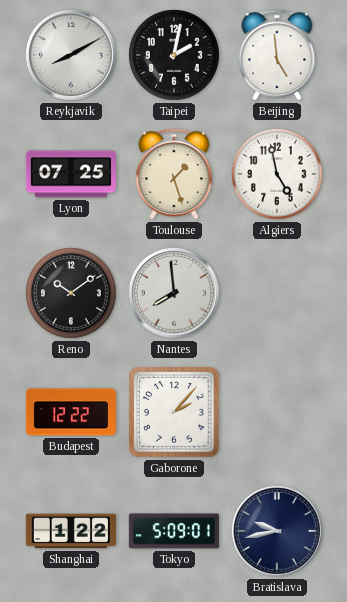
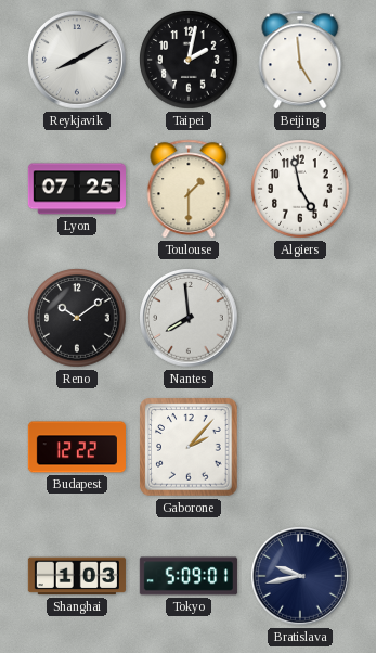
Toulouse: 1:27 -> 1:30 (189, 189)
Shanghai: 1:22 -> 1:03 (77, 576)
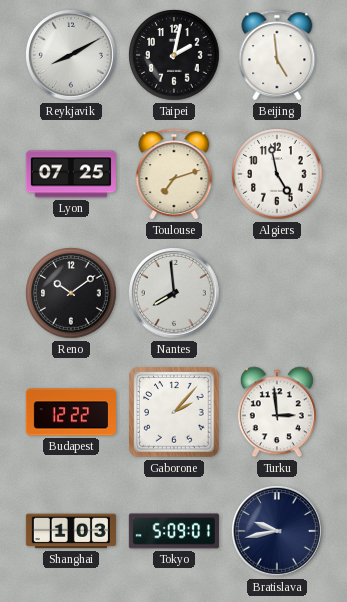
Toulouse: 1:30 -> 7:12 (174, 174)
Turku: none -> 2:59 (277, 412)
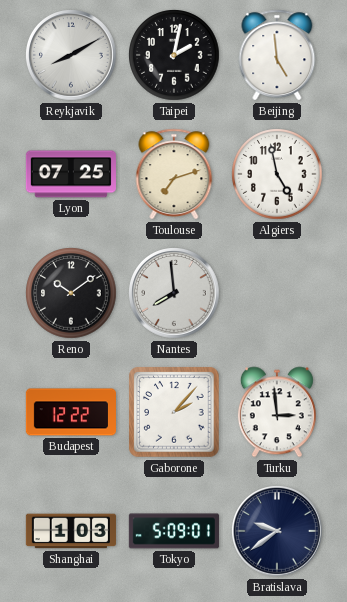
Bratislava: 9:43 -> 9:39 (277, 531)
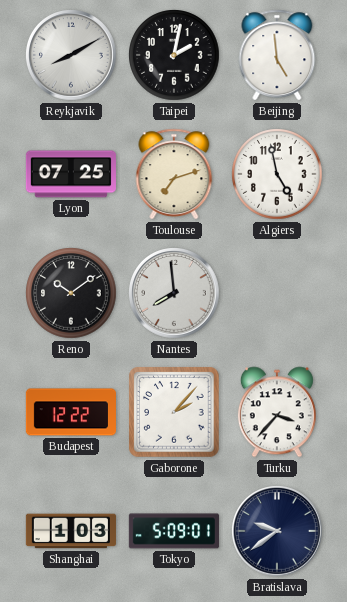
Turku: 2:59 -> 3:37 (277, 412)
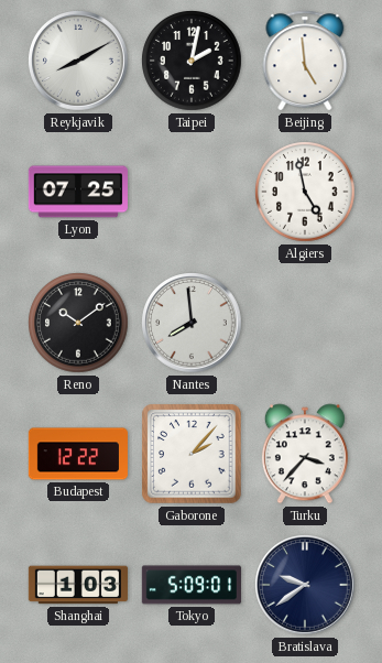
Toulouse: 7:12 -> none (174, 174)
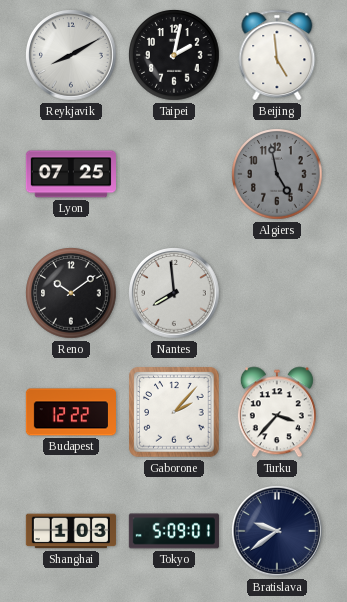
Algiers dial: white -> grey (277, 174)
